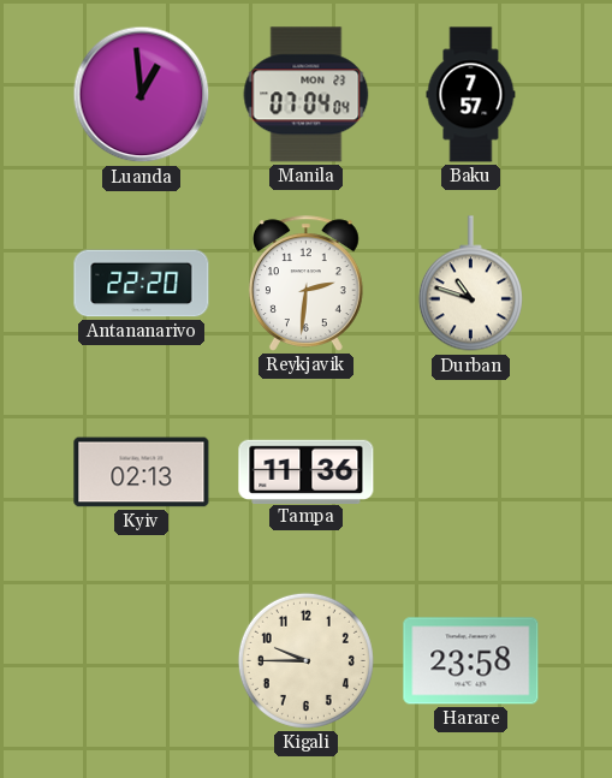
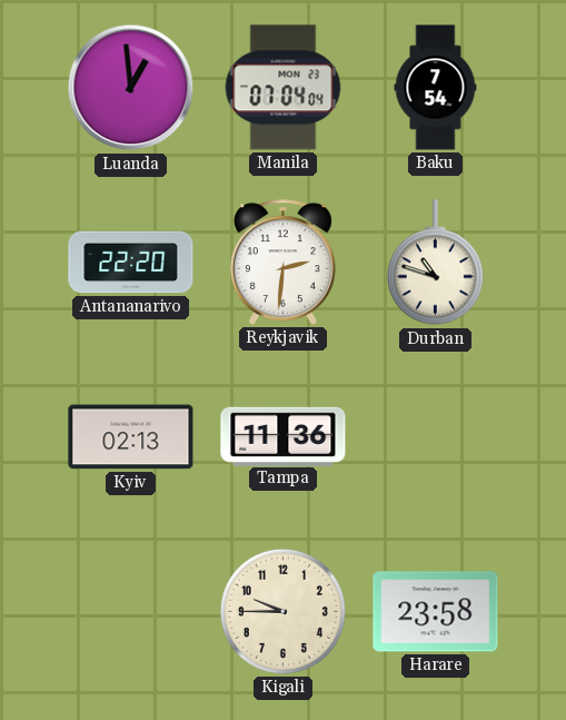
Baku: 7:57 -> 7:54 (436, 88)
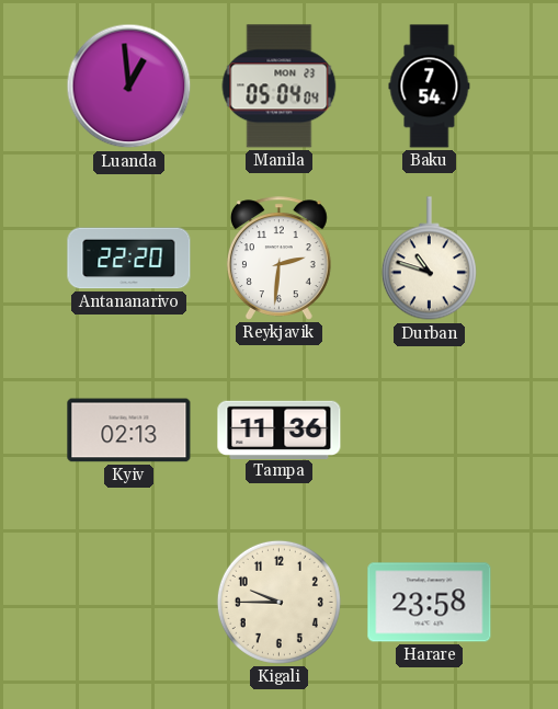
Manila: 07:04 -> 05:04 (280, 87)
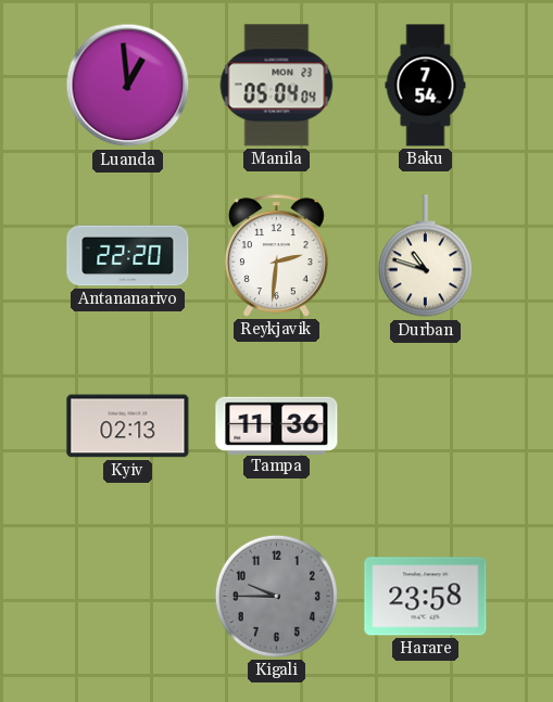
Kigali dial: cream -> grey (276, 596)
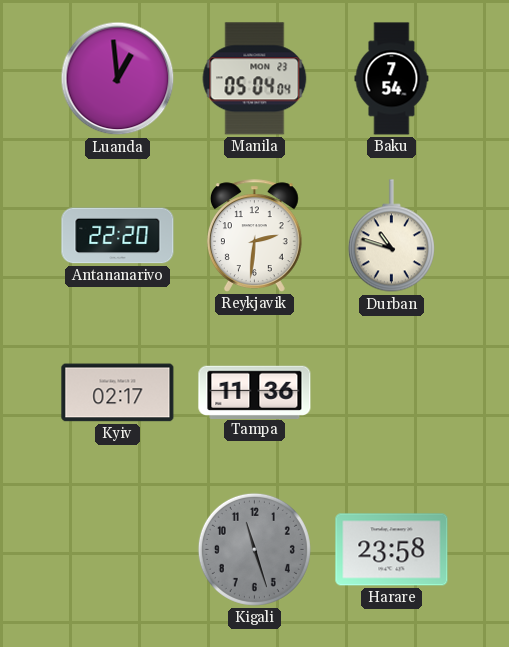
Kyiv: 02:13 -> 02:17 (118, 393)
Kigali: 9:45 -> 11:27 (254, 549)
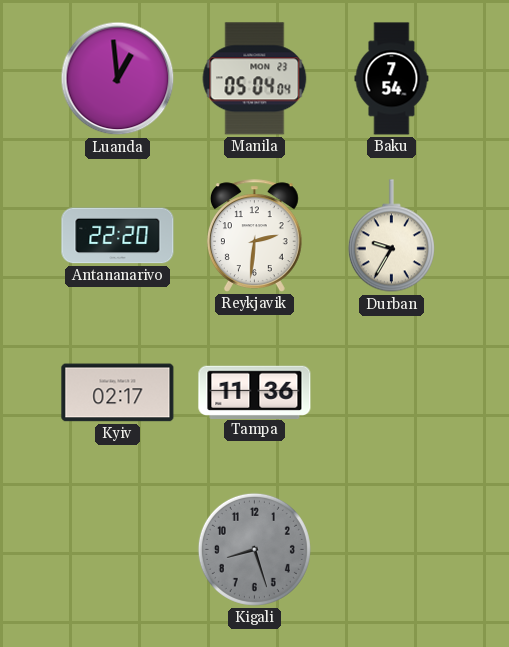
Durban: 10:48 -> 9:35 (391, 236)
Kigali: 11:27 -> 8:27 (254, 549)
Harare: 23:58 -> none (392, 550)
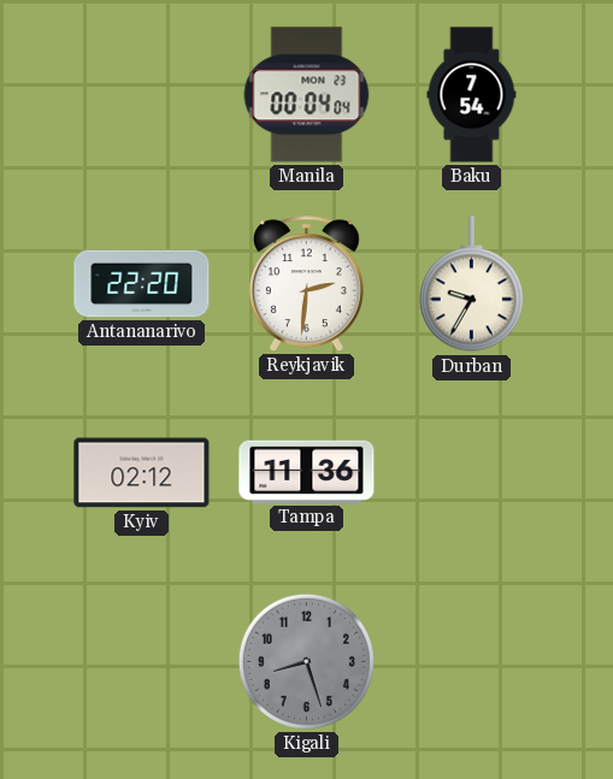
Luanda: 12:59 -> none (118, 79)
Manila: 05:04 -> 00:04 (307, 95)
Kyiv: 02:17 -> 02:12 (142, 473)
